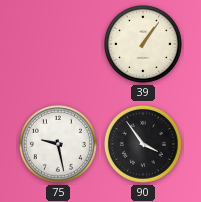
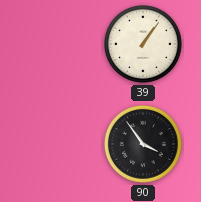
75: 9:28 -> none (58, 144)
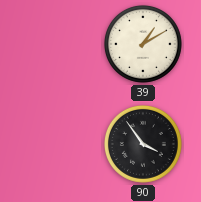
39: 1:06 -> 1:10 (143, 44)
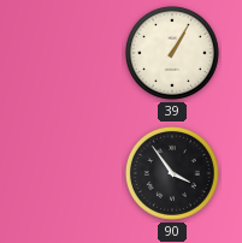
39: 1:10 -> 1:05 (172, 53)
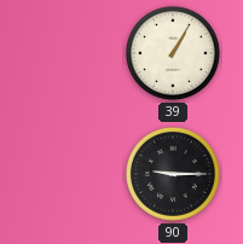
90: 3:54 -> 9:15 (173, 174)
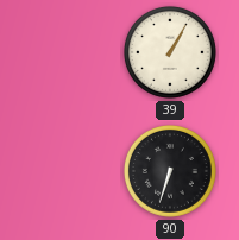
90: 9:15 -> 6:33 (170, 171)
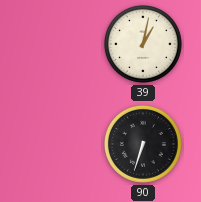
39: 1:05 -> 1:02 (143, 44)
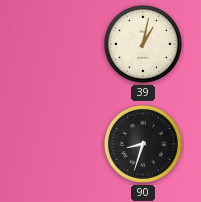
90: 6:33 -> 8:33 (143, 144)
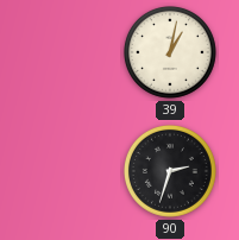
90: 8:33 -> 2:33 (170, 171)
